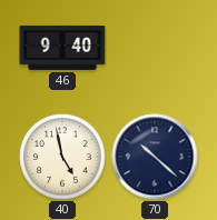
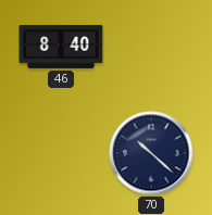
46: 9:40 -> 8:40 (61, 47)
40: 4:58 -> none (62, 157)
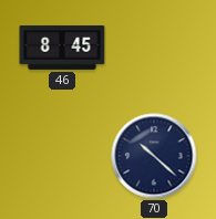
46: 8:40 -> 8:45 (62, 48)
